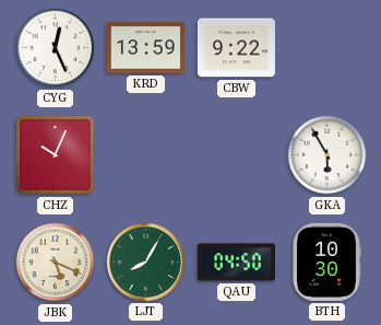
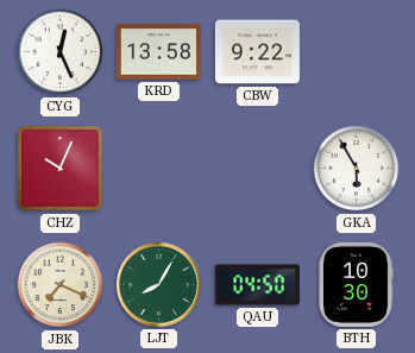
KRD: 13:59 -> 13:58 (158, 52)
JBK: 5:19 -> 7:19 (61, 285)
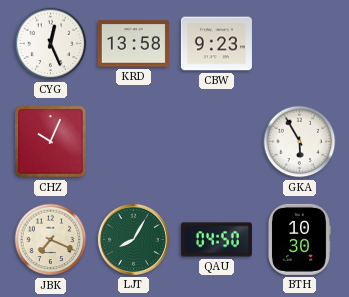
CBW: 9:22 -> 9:23 (216, 44)
